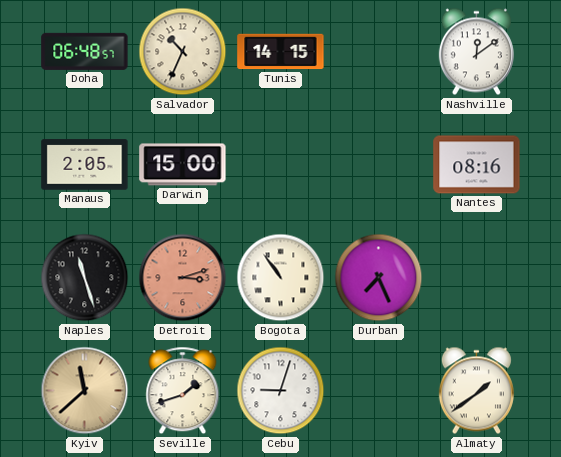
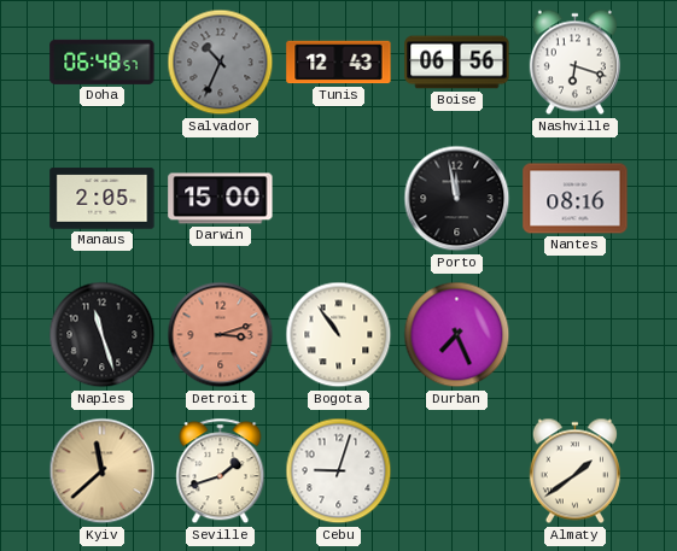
Salvador dial: cream -> grey (221, 63)
Tunis: 14:15 -> 12:43 (339, 63)
Boise: none -> 06:56 (457, 63)
Nashville: 12:09 -> 6:18 (574, 63)
Porto: none -> 11:58 (457, 199)
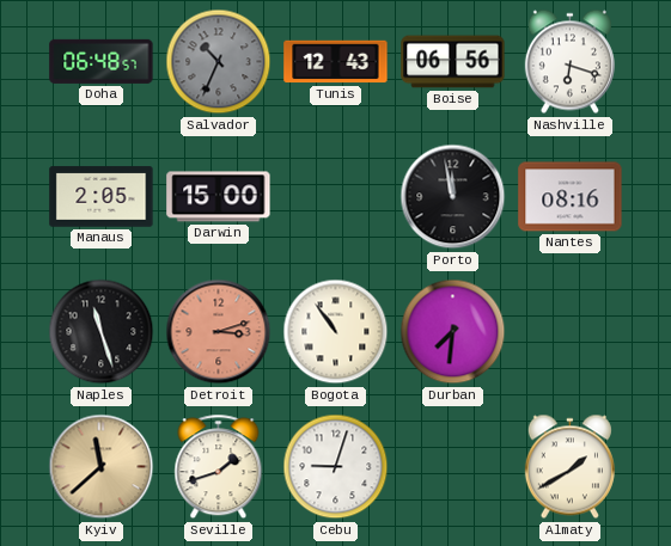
Durban: 7:26 -> 7:31 (453, 332)
Almaty: 1:39 -> 1:40 (569, 467)
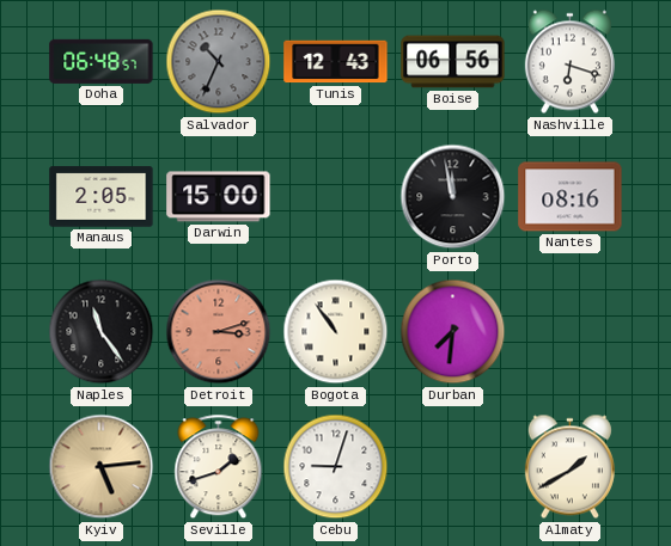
Naples: 11:27 -> 11:24 (102, 332)
Kyiv: 11:38 -> 5:14 (102, 467)
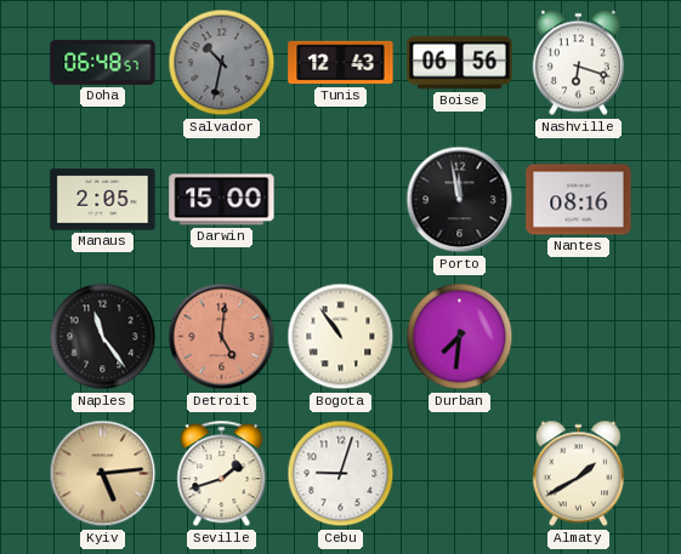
Salvador: 10:34 -> 10:32 (222, 63)
Detroit: 3:12 -> 5:01 (222, 337)
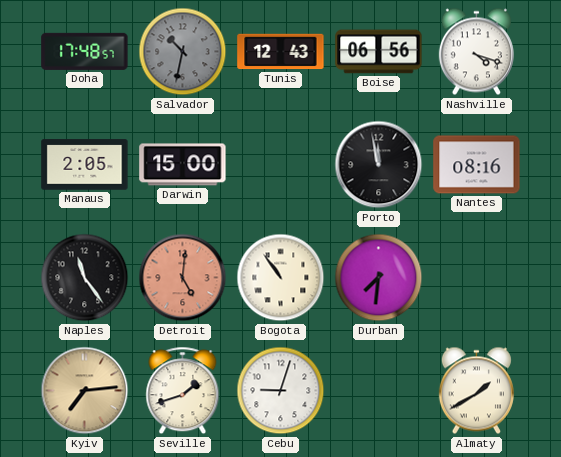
Doha: 06:48 -> 17:48 (85, 51)
Nashville: 6:18 -> 4:18 (476, 52)
Kyiv: 5:14 -> 7:14 (85, 391)
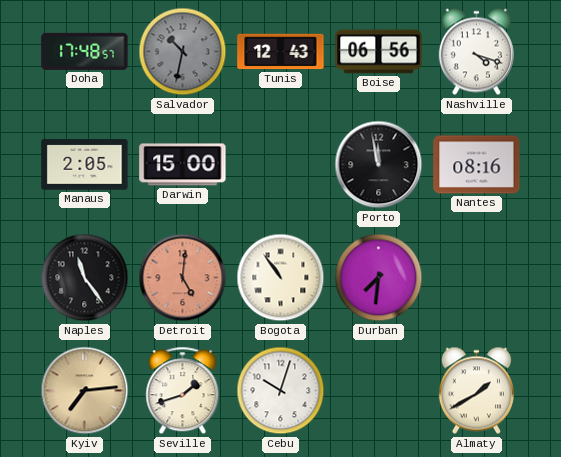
Cebu: 9:03 -> 10:03 (281, 391)
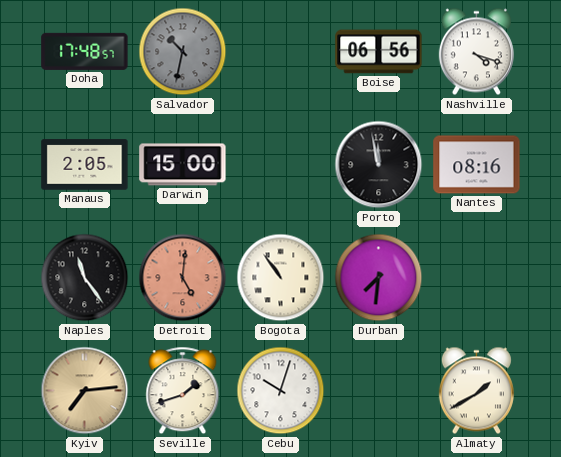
Tunis: 12:43 -> none (281, 52)
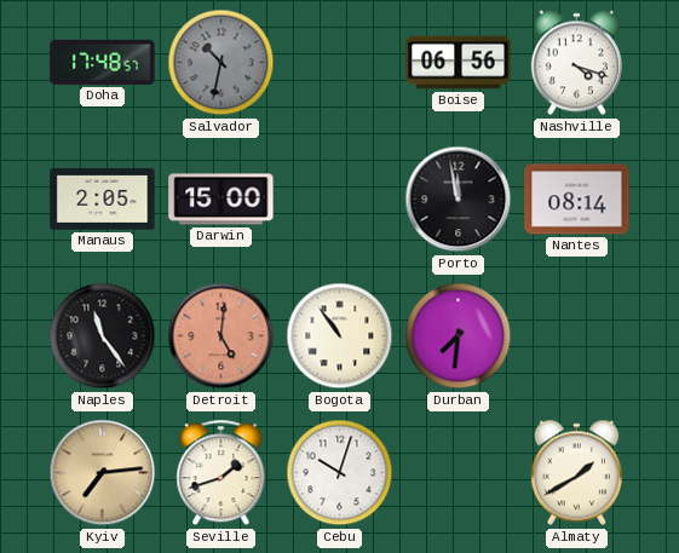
Nantes: 08:16 -> 08:14 (577, 200)
